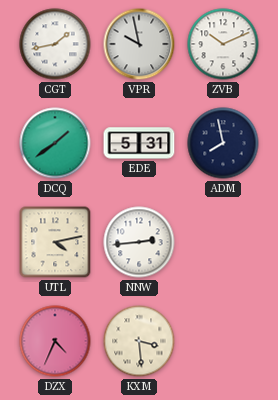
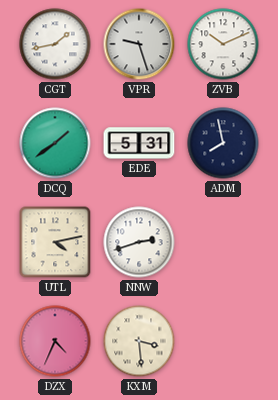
VPR: 9:58 -> 9:27 (139, 44)
NNW: 2:44 -> 2:42 (139, 242)
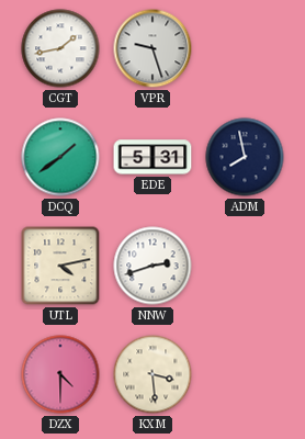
ZVB: 10:11 -> none (223, 44)
DZX: 4:34 -> 4:30 (60, 374)
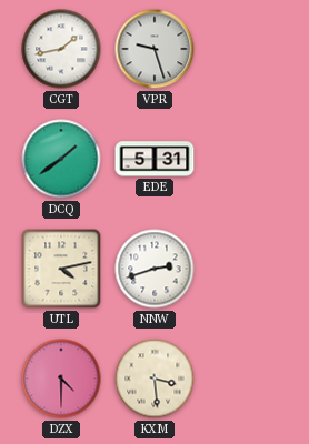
ADM: 7:58 -> none (245, 157)
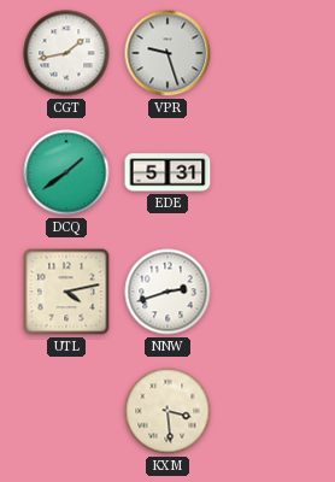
DZX: 4:30 -> none (61, 379)
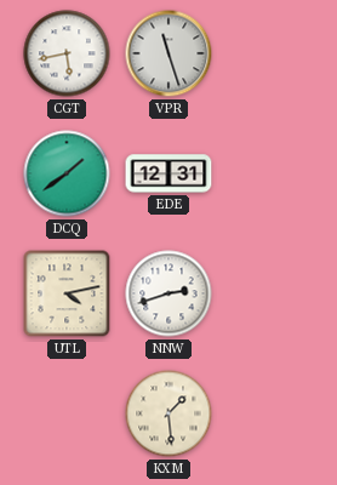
CGT: 1:43 -> 5:43 (67, 53)
VPR: 9:27 -> 11:27 (168, 53)
EDE: 5:31 -> 12:31 (168, 173)
KXM: 3:29 -> 1:29 (168, 413)
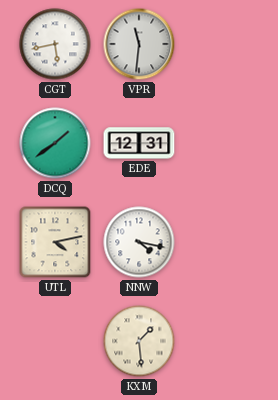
VPR: 11:27 -> 11:31 (139, 44)
NNW: 2:42 -> 4:17 (139, 242)
